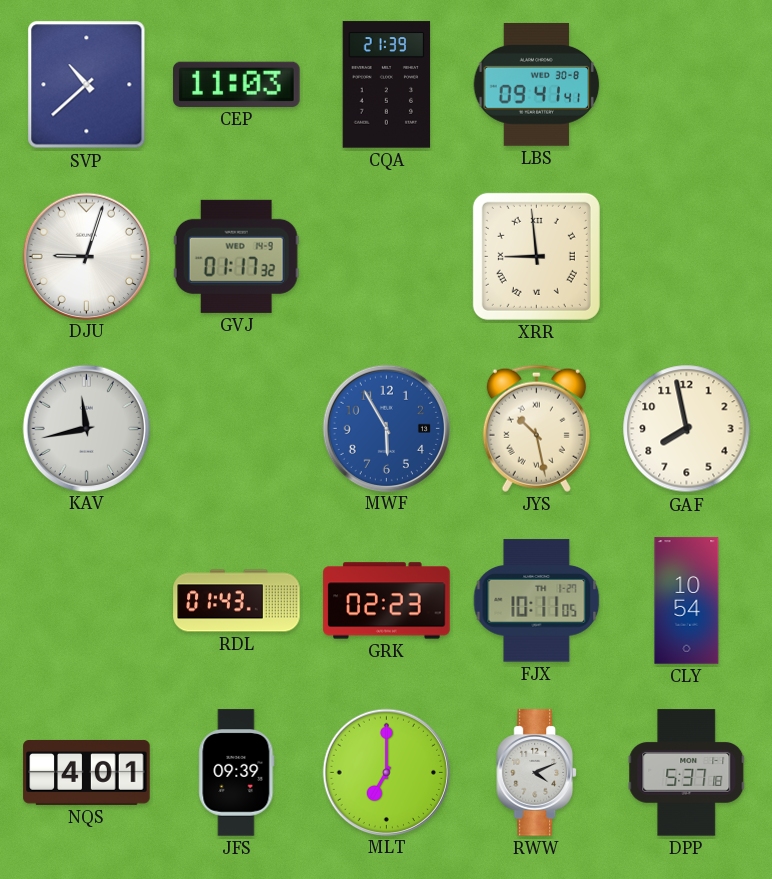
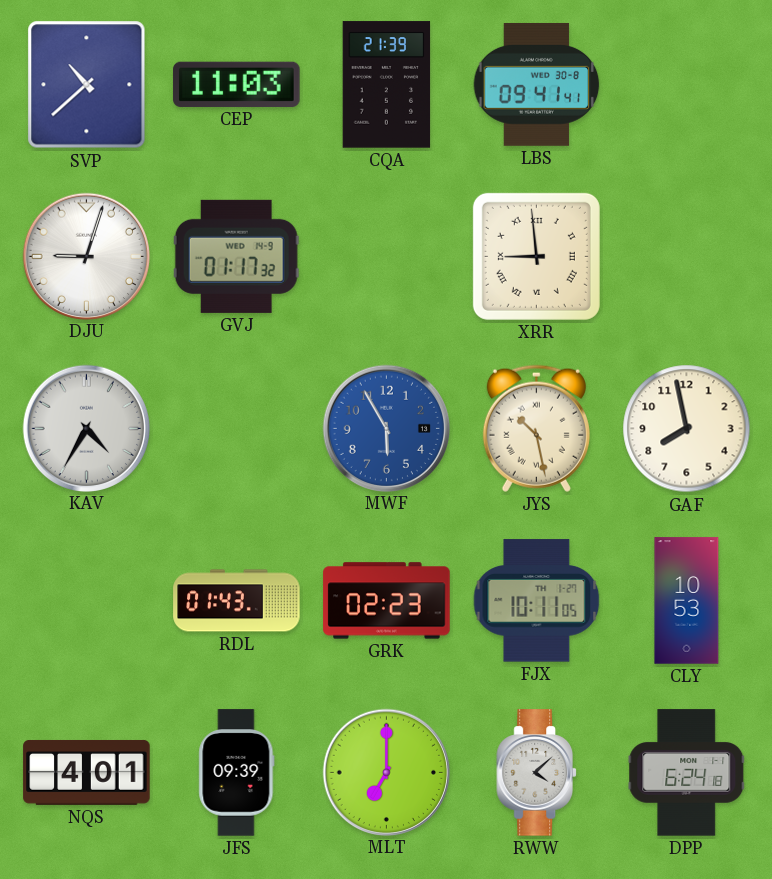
KAV: 11:43 -> 4:35 (86, 428)
CLY: 10:54 -> 10:53 (687, 601)
RWW: 4:11 -> 4:08 (536, 773)
DPP: 5:37 -> 6:24 (687, 773)
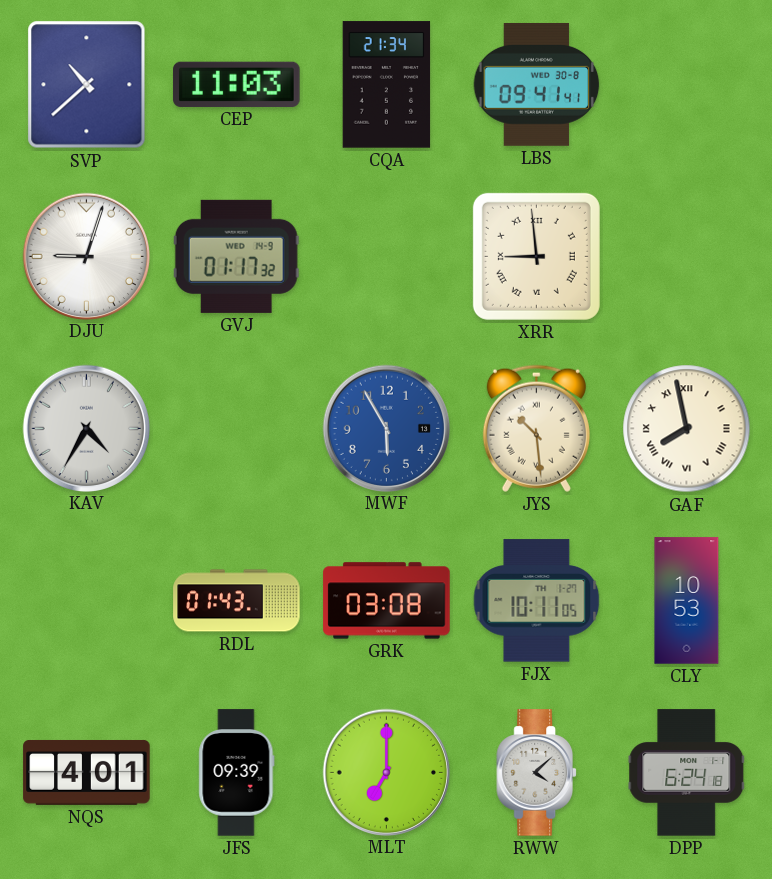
CQA: 21:39 -> 21:34 (387, 85)
JYS: 10:28 -> 10:29 (536, 428)
GAF numerals: Arabic -> Roman (687, 429)
GRK: 02:23 -> 03:08 (387, 601)
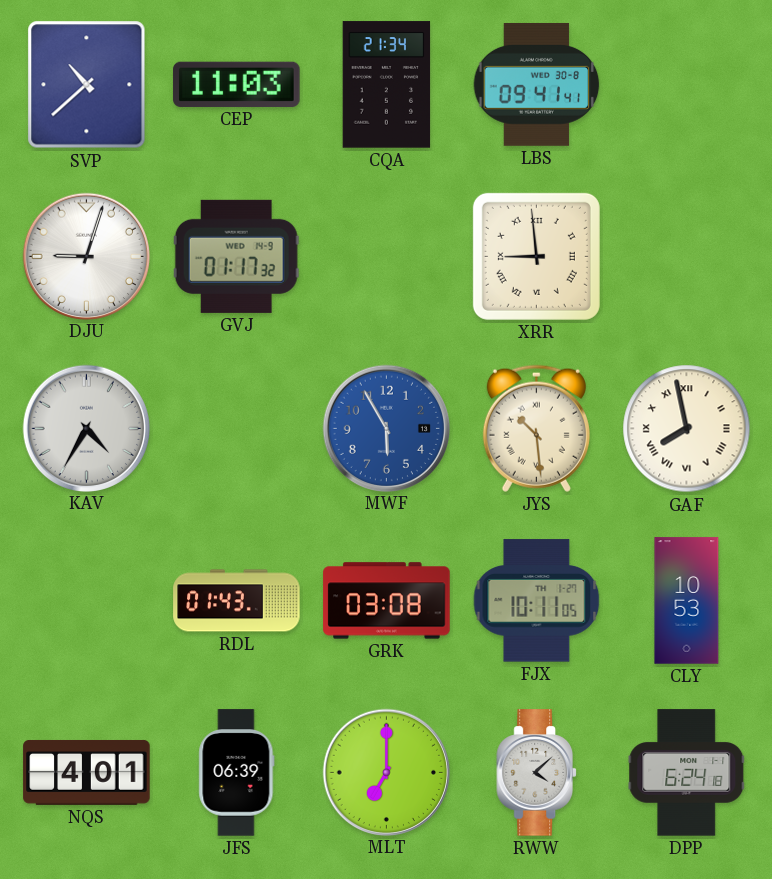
JFS: 09:39 -> 06:39 (237, 773)
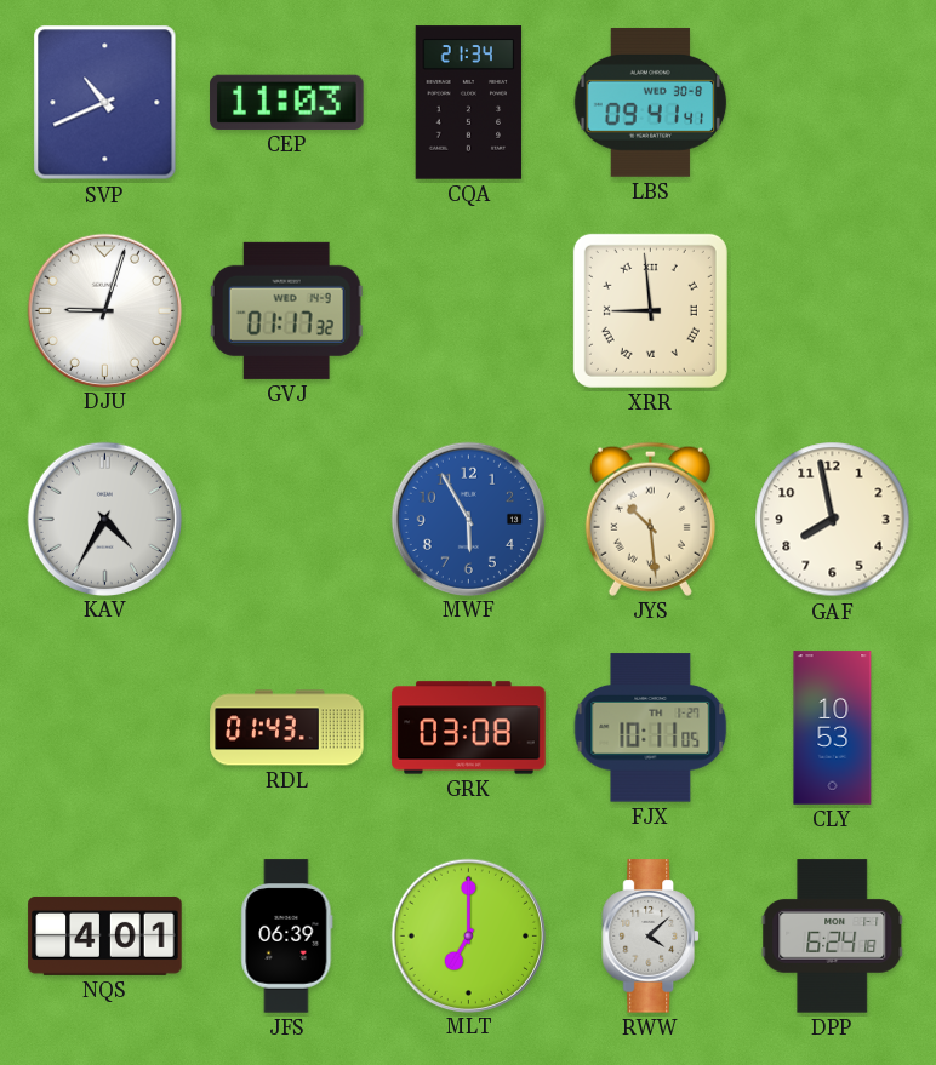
SVP: 10:38 -> 10:41 (105, 103)
GAF numerals: Roman -> Arabic (833, 520)
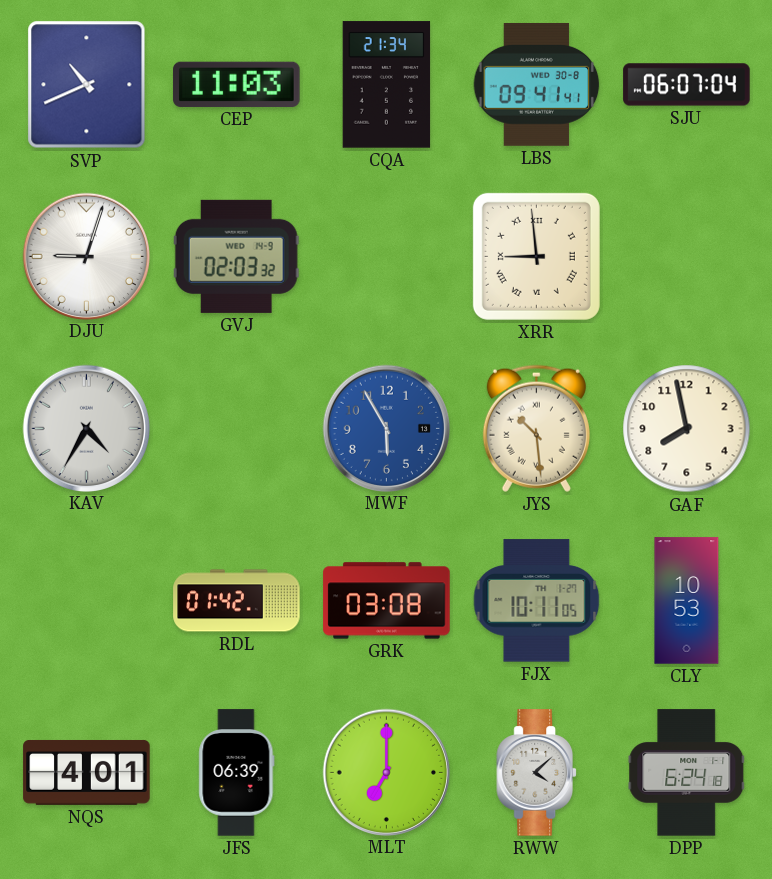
SJU: none -> 06:07 (687, 85)
GVJ: 01:17 -> 02:03 (236, 256)
RDL: 01:43 -> 01:42 (237, 601)
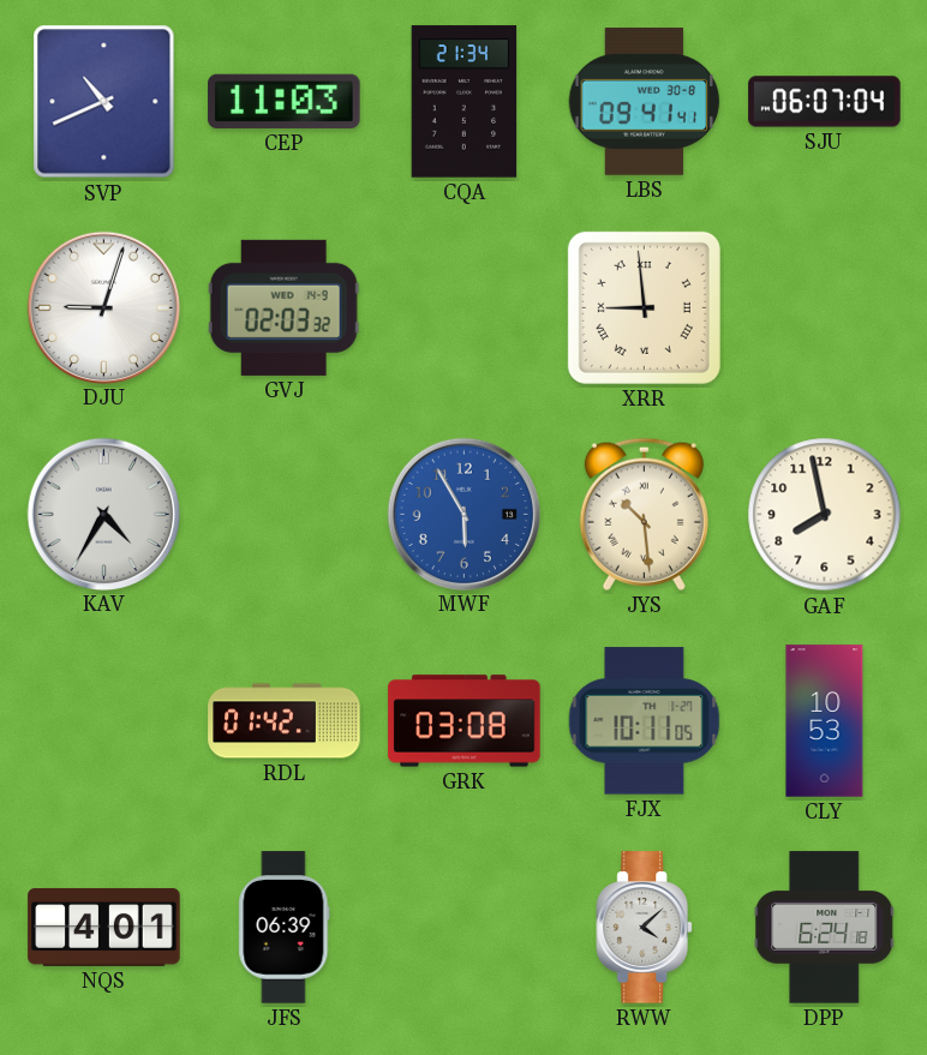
MLT: 7:00 -> none (386, 772)
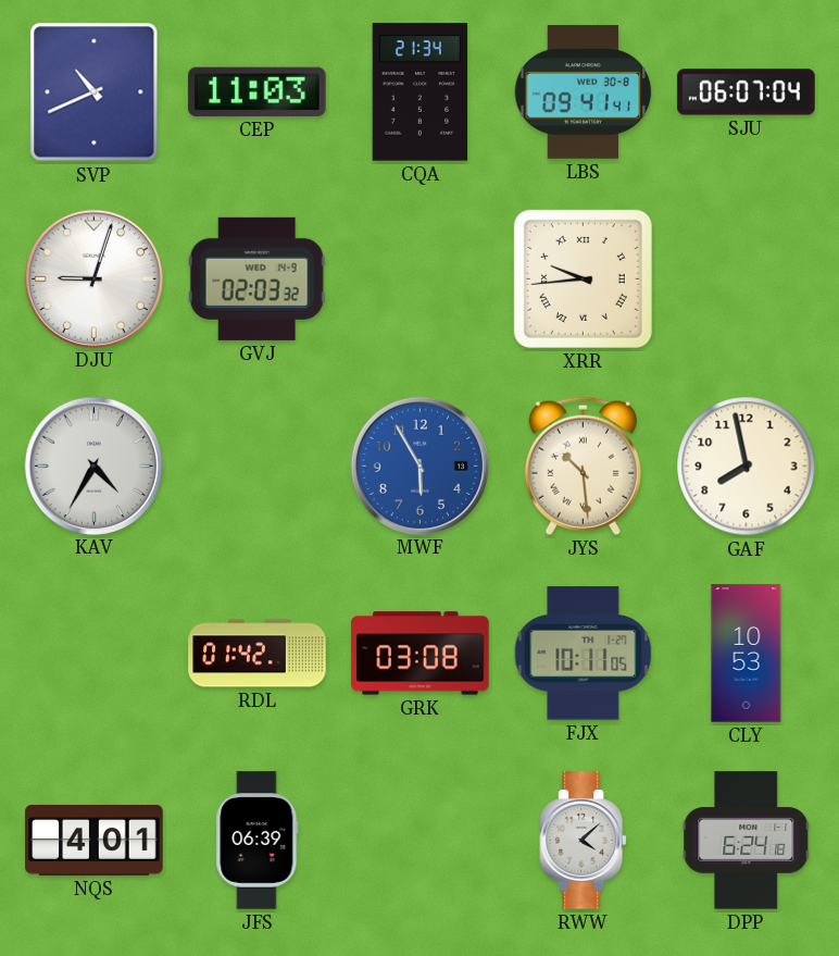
XRR: 8:59 -> 9:44 (583, 278)
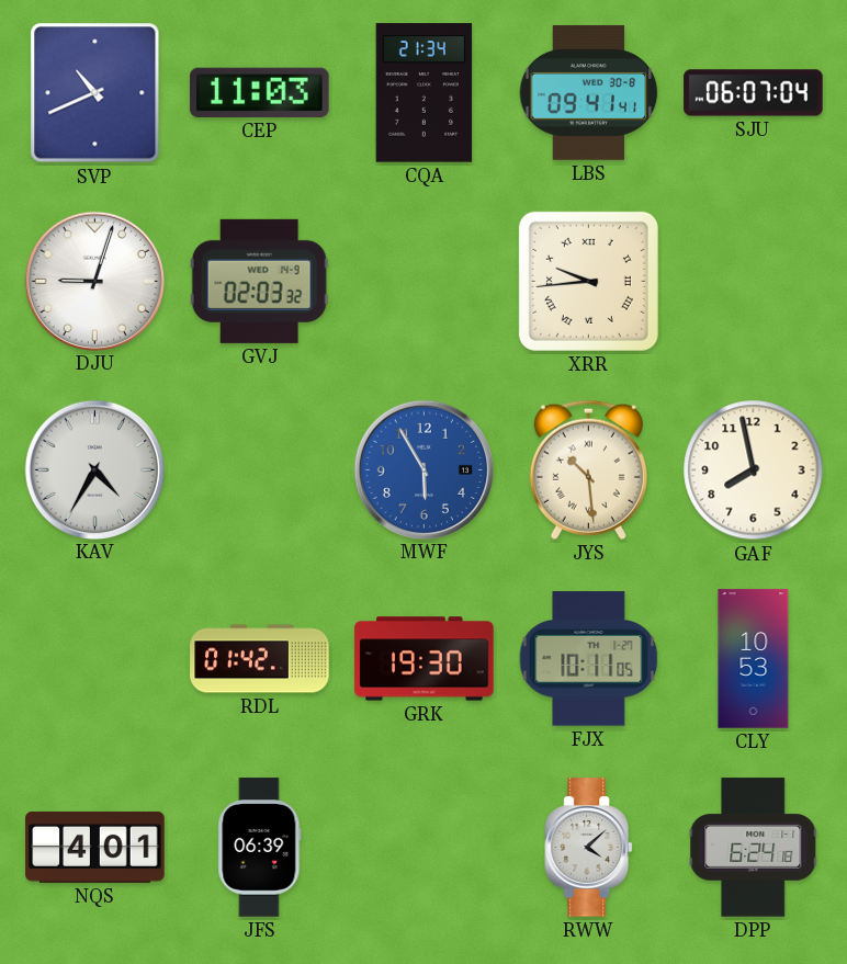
GRK: 03:08 -> 19:30 (425, 659)
